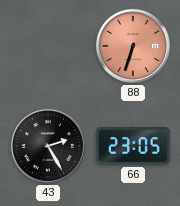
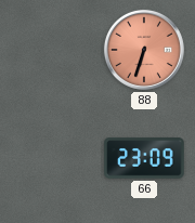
43: 2:25 -> none (48, 146)
66: 23:05 -> 23:09 (144, 158)
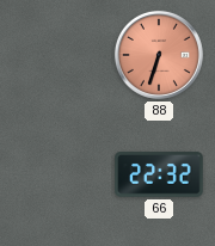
66: 23:09 -> 22:32 (159, 174)
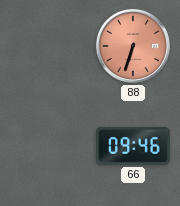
66: 22:32 -> 09:46 (133, 146)
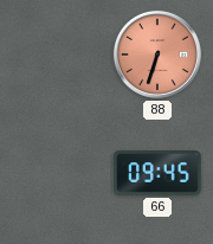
66: 09:46 -> 09:45 (157, 173)
